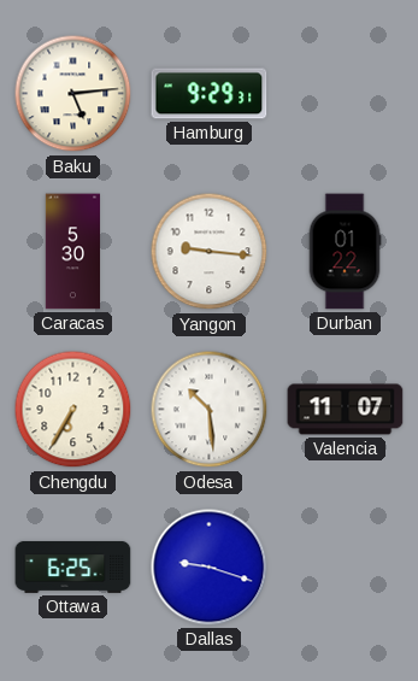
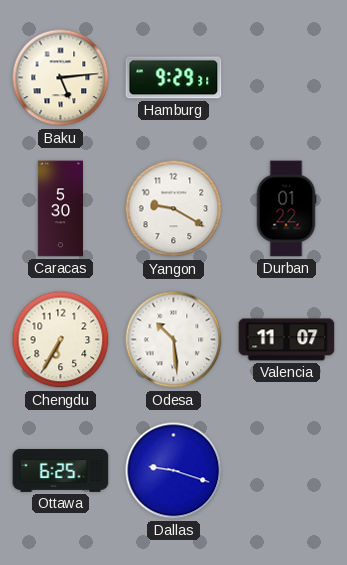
Yangon: 9:16 -> 9:20 (174, 209)
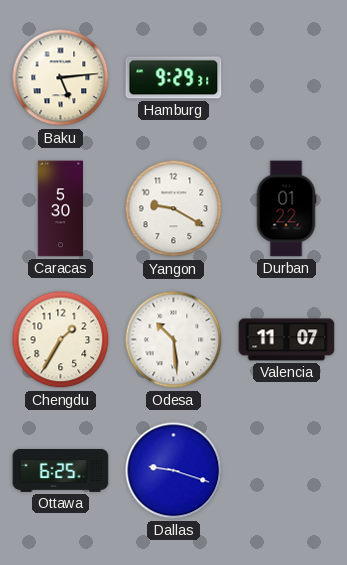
Chengdu: 6:35 -> 1:35 (61, 340)
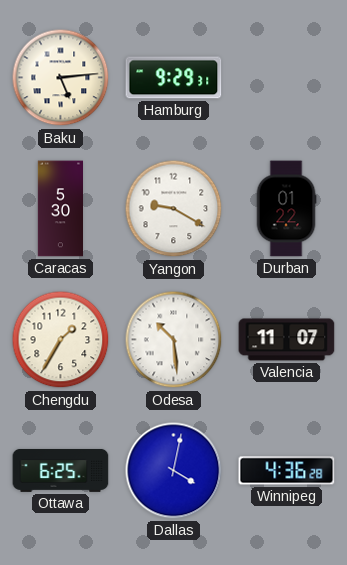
Dallas: 9:18 -> 4:02 (174, 471)
Winnipeg: none -> 4:36 (287, 471)
